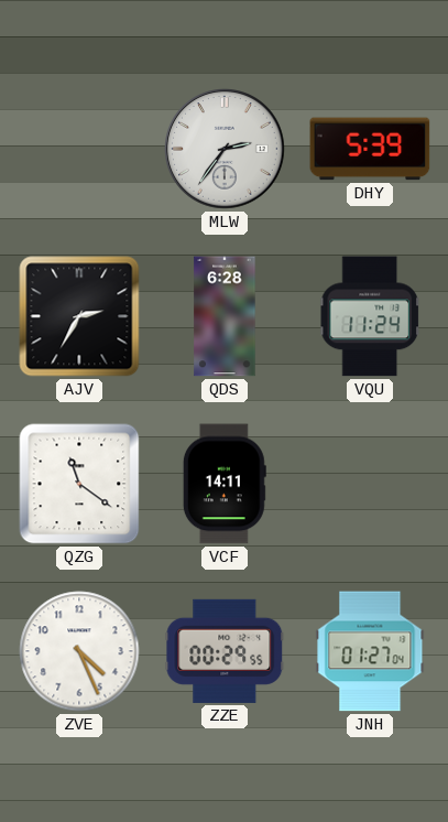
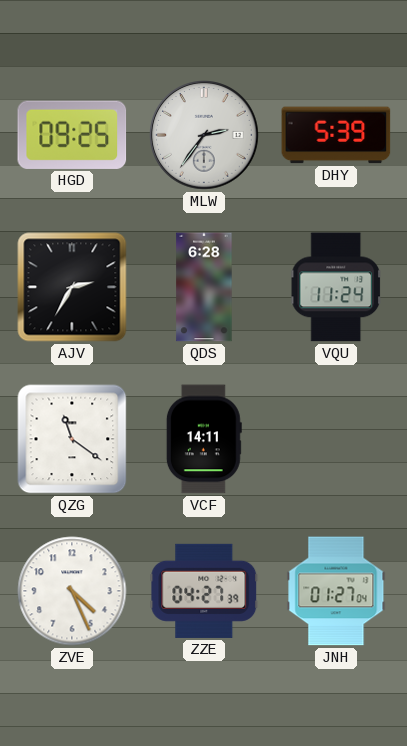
HGD: none -> 09:25 (72, 135)
ZZE: 00:29 -> 04:27 (204, 591)
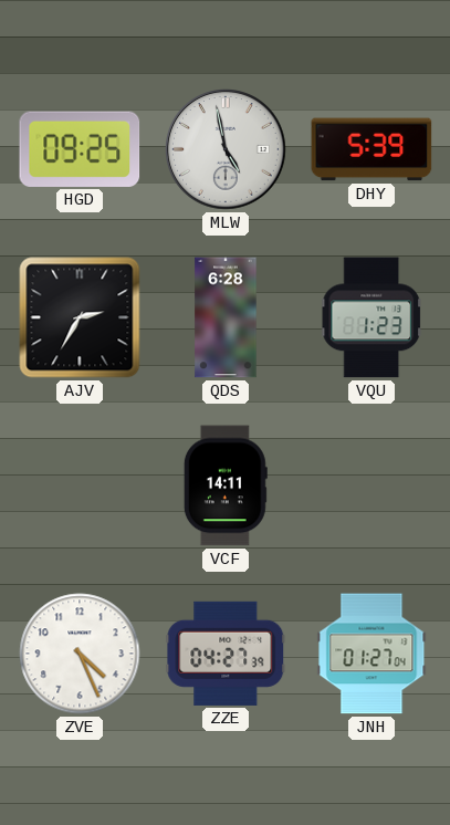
MLW: 2:36 -> 4:58 (227, 150)
VQU: 11:24 -> 1:23 (373, 317)
QZG: 11:21 -> none (72, 439)
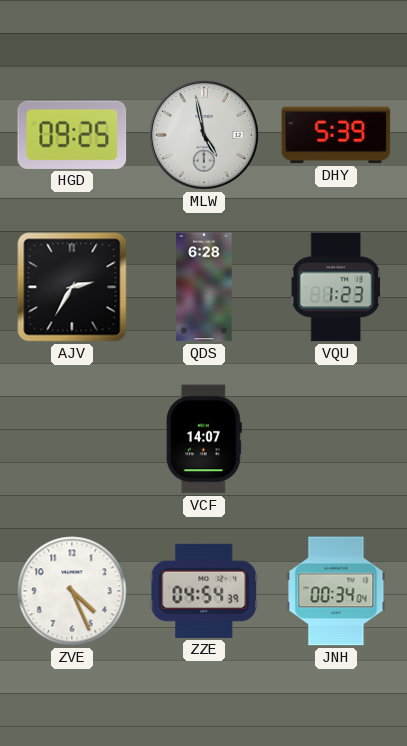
VCF: 14:11 -> 14:07 (204, 439)
ZZE: 04:27 -> 04:54 (204, 591)
JNH: 01:27 -> 00:34 (336, 591)
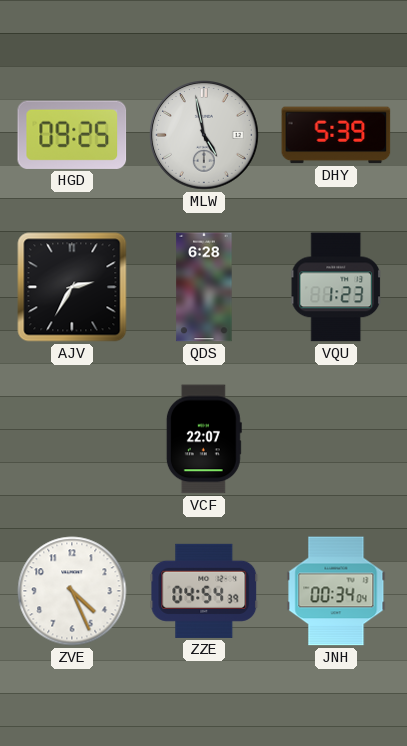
VCF: 14:07 -> 22:07 (204, 439)
